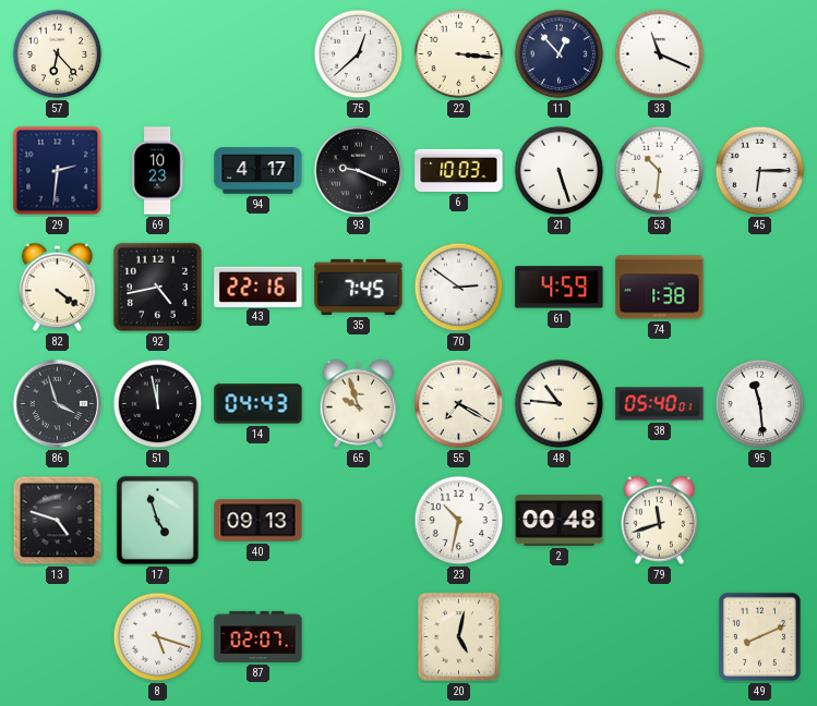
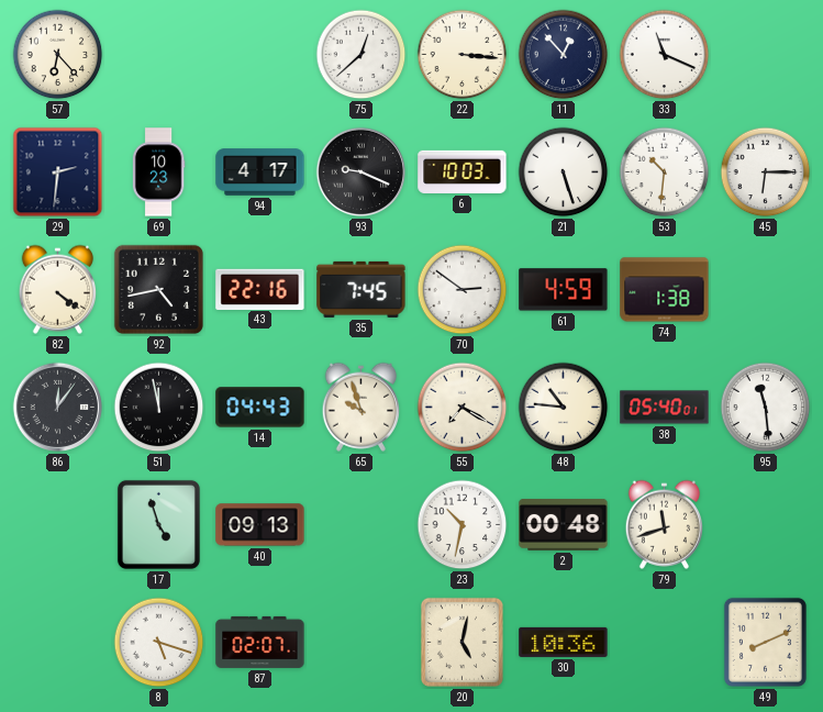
86: 3:57 -> 12:06 (58, 408)
13: 4:48 -> none (58, 521)
30: none -> 10:36 (564, 642)
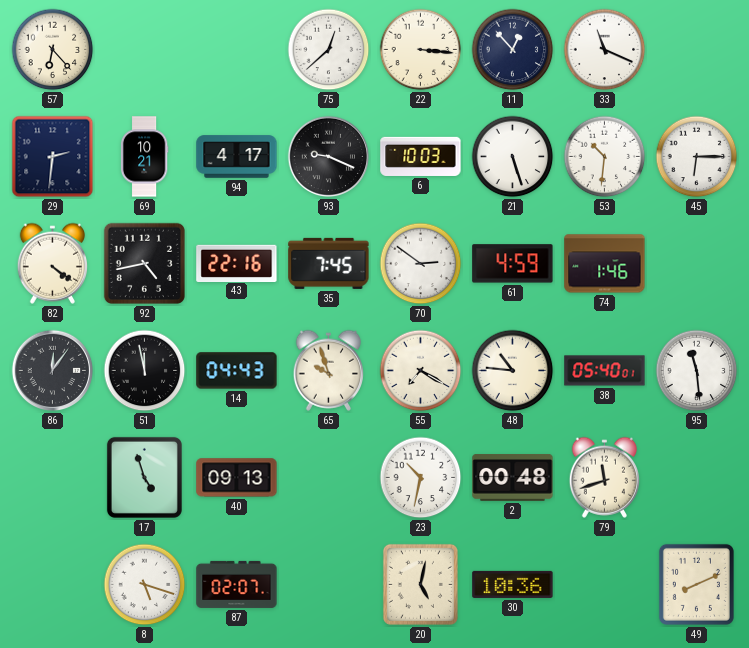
69: 10:23 -> 10:21 (144, 157)
74: 1:38 -> 1:46 (605, 264)
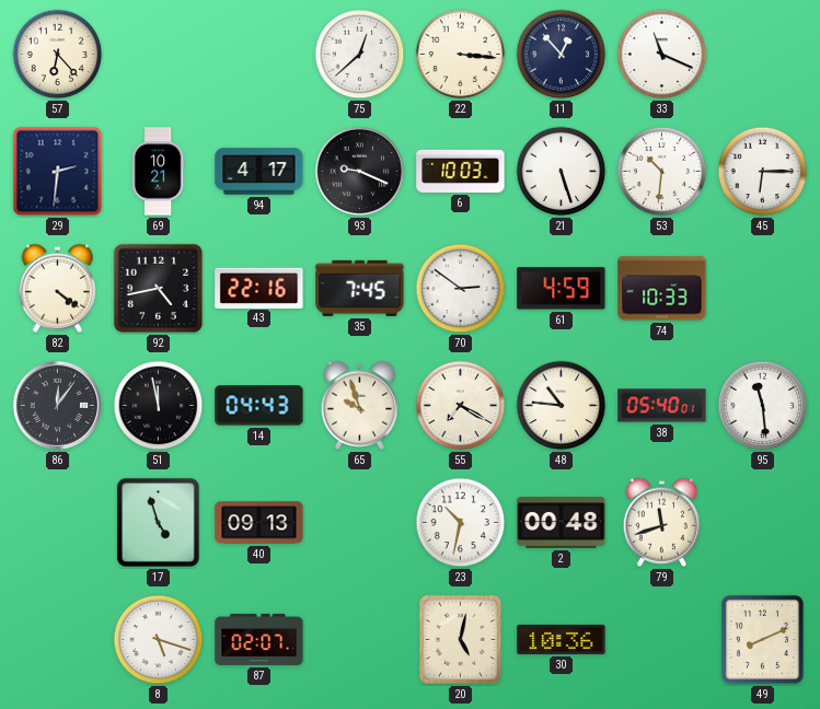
74: 1:46 -> 10:33 (662, 289)
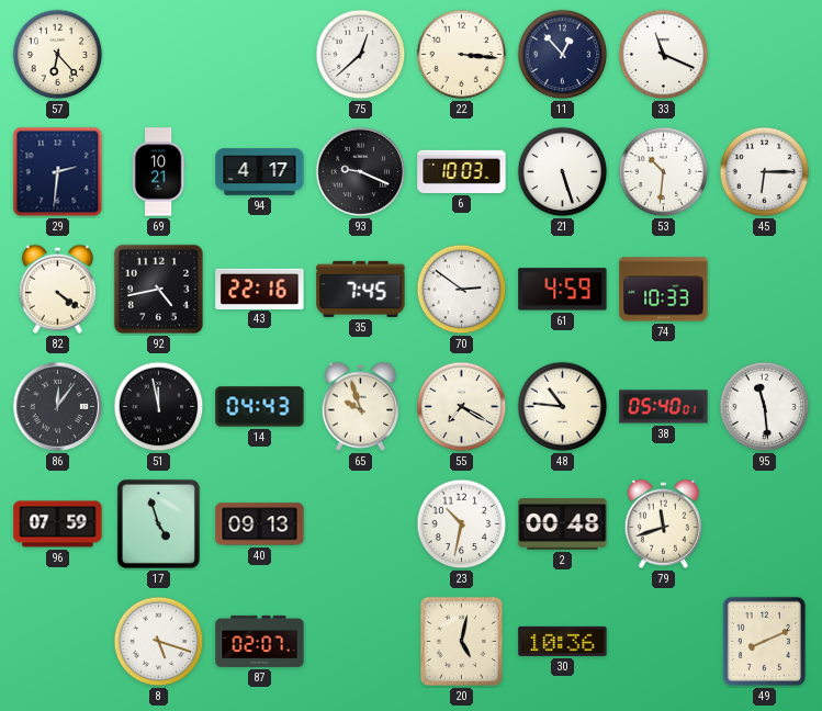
96: none -> 07:59 (58, 524)
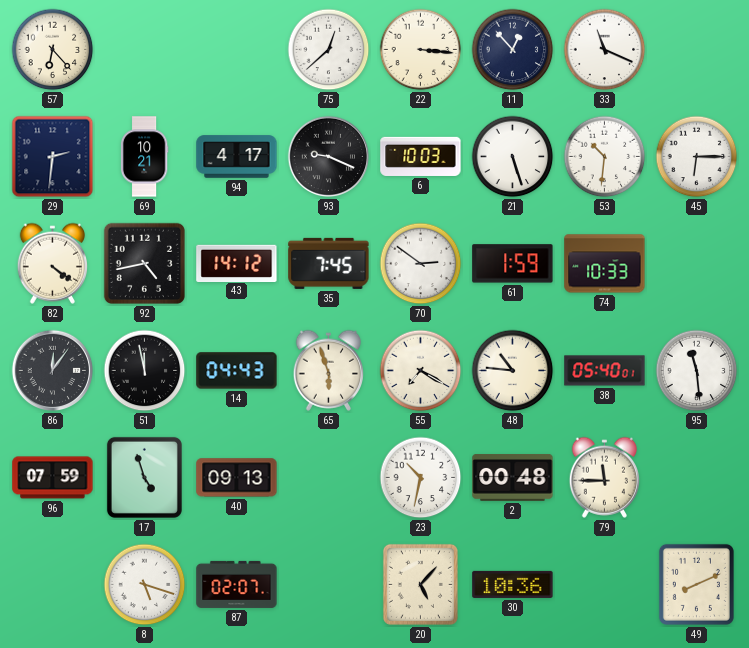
43: 22:16 -> 14:12 (237, 263)
61: 4:59 -> 1:59 (513, 264)
65: 9:57 -> 5:57 (328, 370)
79: 11:42 -> 11:45 (604, 477)
20: 5:02 -> 5:07 (420, 584)
